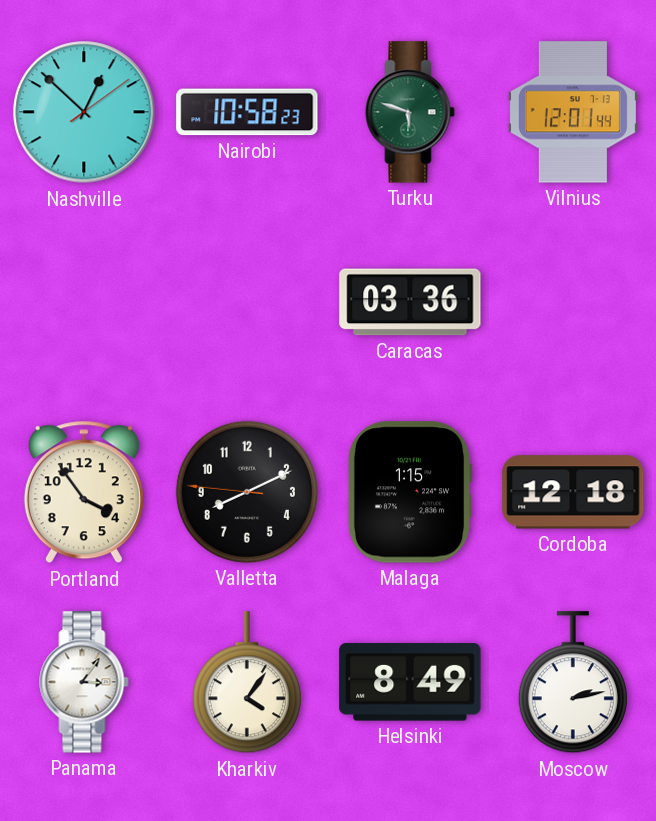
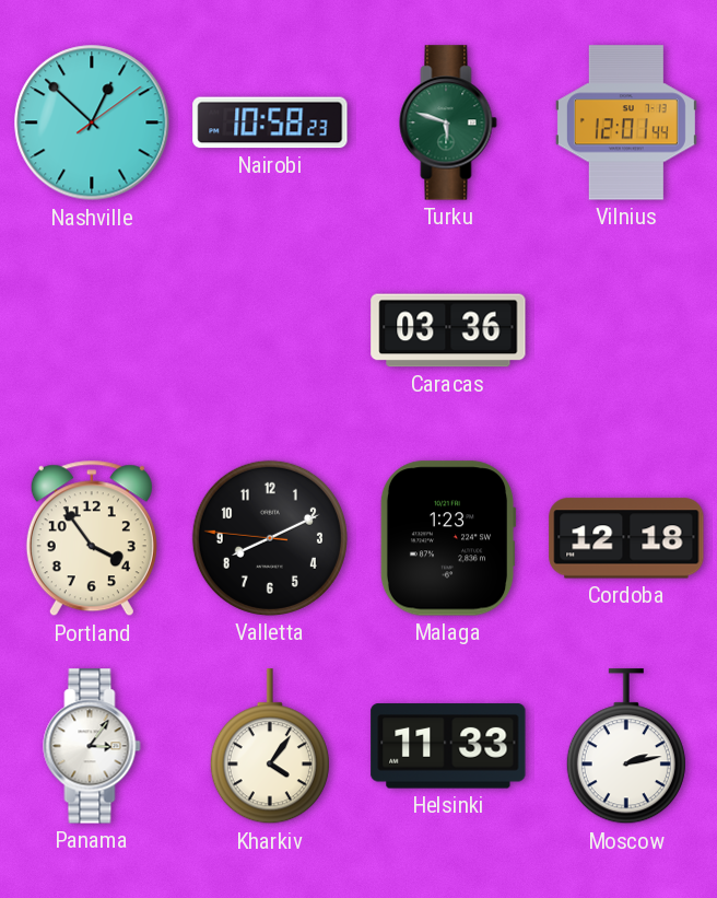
Malaga: 1:15 -> 1:23 (448, 538)
Helsinki: 8:49 -> 11:33 (448, 746)
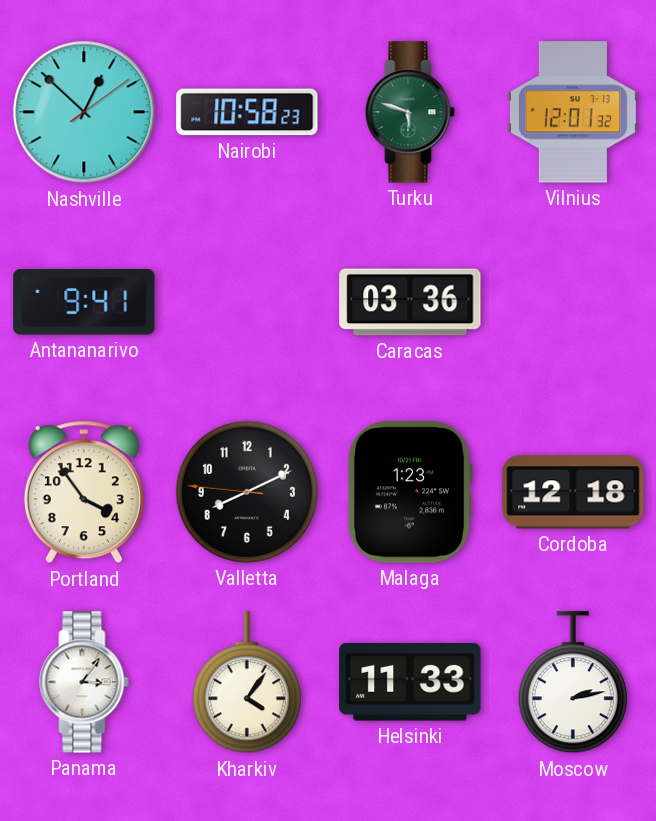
Vilnius: 12:01:44 -> 12:01:32 (573, 112)
Antananarivo: none -> 9:41 (84, 302)
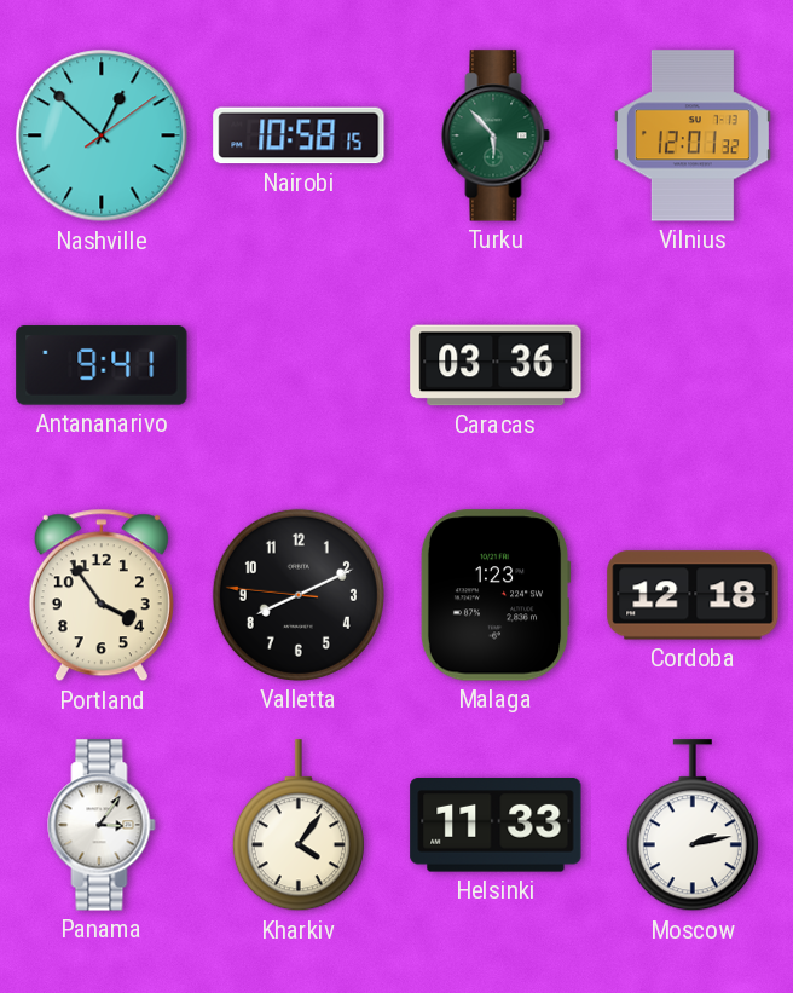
Nairobi: 10:58:23 -> 10:58:15 (299, 135)
Turku: 5:48 -> 5:53 (496, 135)
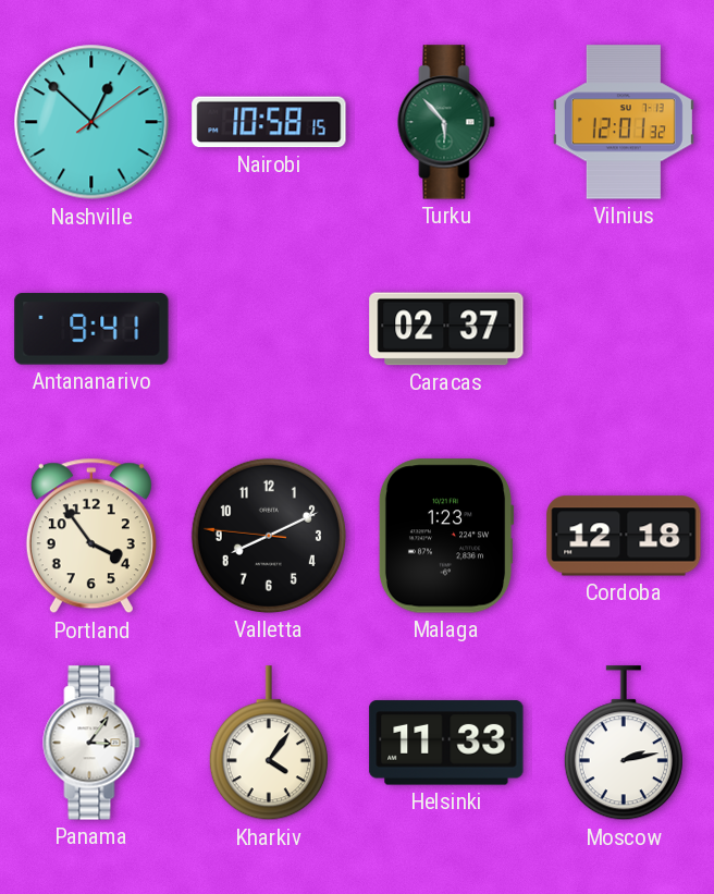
Caracas: 03:36 -> 02:37 (446, 329)
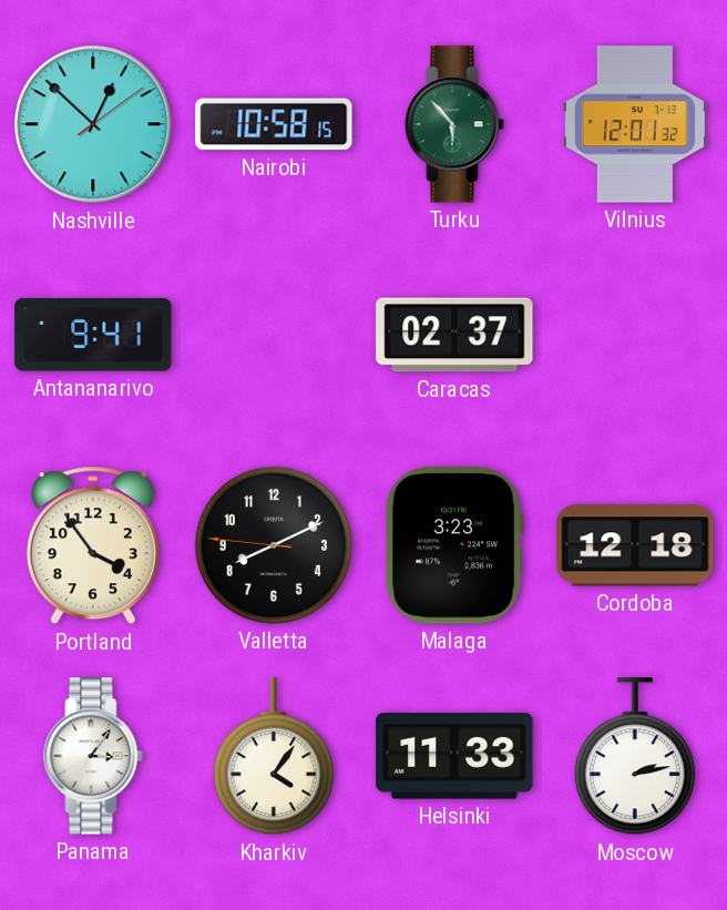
Malaga: 1:23 -> 3:23 (454, 545)
